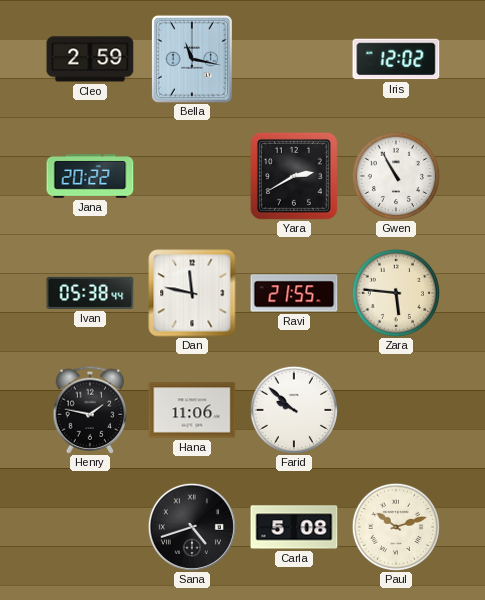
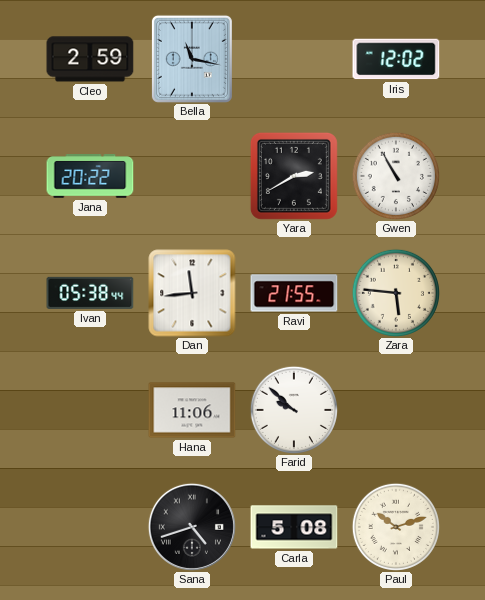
Dan: 11:47 -> 11:44 (192, 293)
Henry: 1:47 -> none (90, 410)
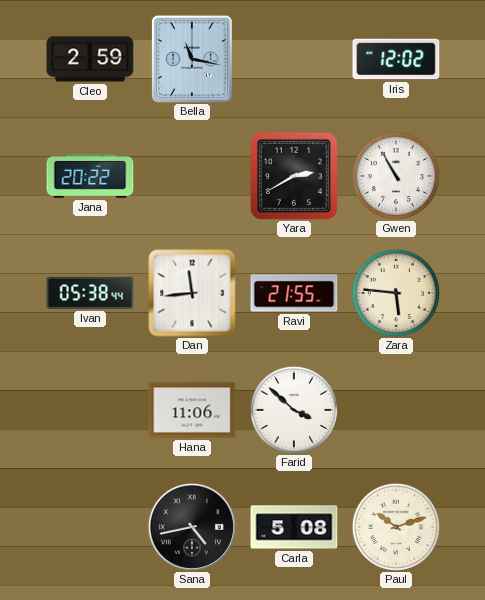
Farid: 9:52 -> 3:52 (294, 410)
Sana: 4:42 -> 4:43 (192, 527)
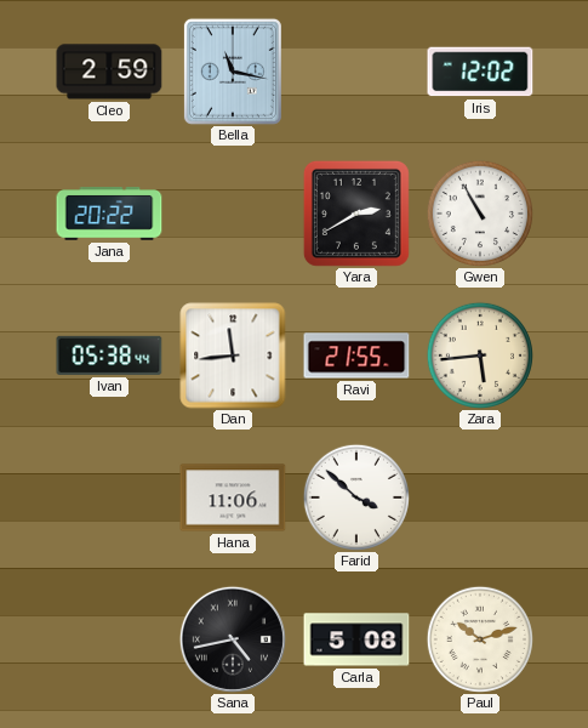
Zara: 5:46 -> 5:44 (480, 356)
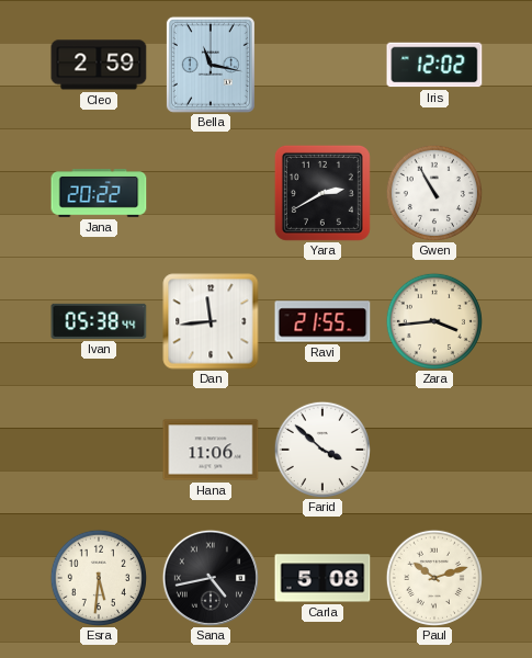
Zara: 5:44 -> 3:44 (434, 321)
Esra: none -> 5:31 (99, 578)
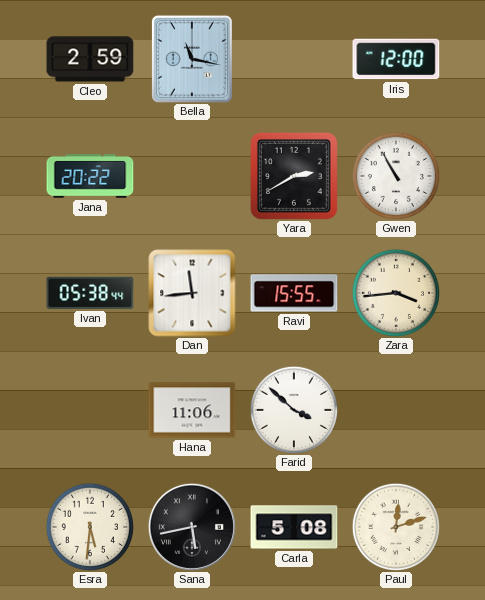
Iris: 12:02 -> 12:00 (396, 59)
Ravi: 21:55 -> 15:55 (294, 293)
Sana: 4:43 -> 5:43 (192, 527)
Paul: 10:12 -> 12:12 (396, 527)
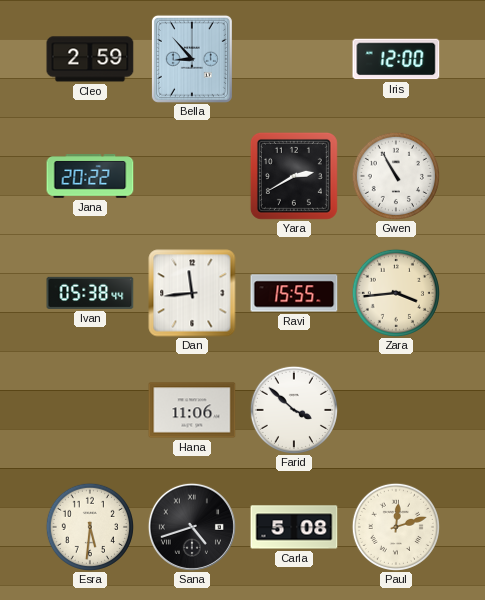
Bella: 11:17 -> 8:53 (192, 59)
Sana: 5:43 -> 4:42 (192, 527)
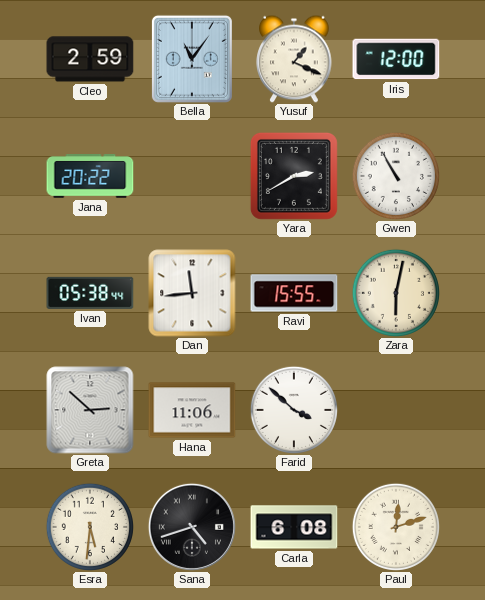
Bella: 8:53 -> 11:06 (192, 59)
Yusuf: none -> 1:19 (294, 59)
Zara: 3:44 -> 6:02 (396, 293)
Greta: none -> 2:52 (90, 410)
Carla: 5:08 -> 6:08 (294, 527)
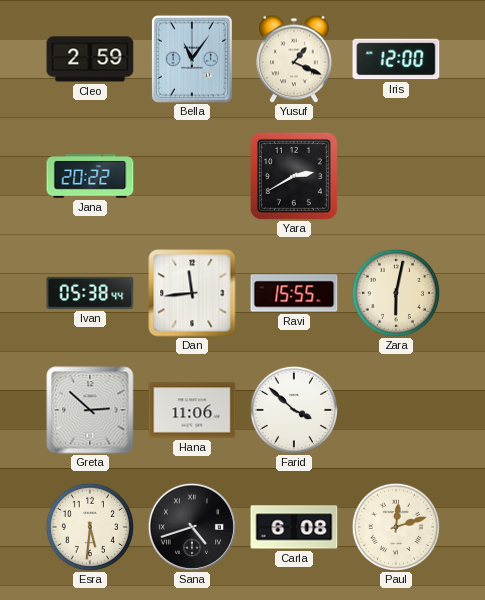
Gwen: 10:55 -> none (396, 176)
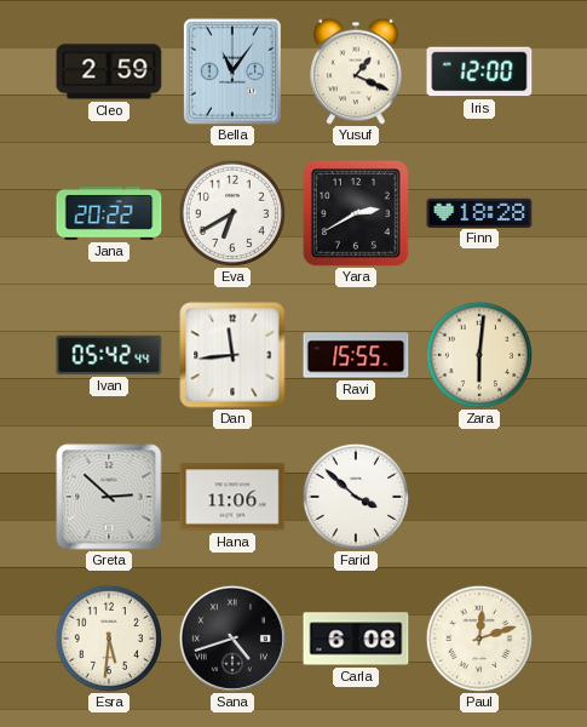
Eva: none -> 6:40 (232, 213)
Finn: none -> 18:28 (479, 212)
Ivan: 05:38 -> 05:42 (109, 355)
Zara: 6:02 -> 6:01 (479, 355)
